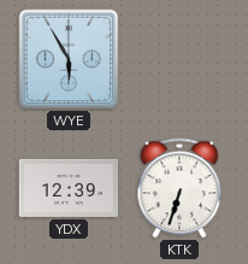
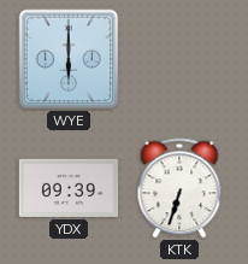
WYE: 5:55 -> 6:00 (69, 59)
YDX: 12:39 -> 09:39 (67, 188)
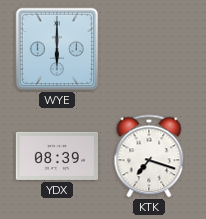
YDX: 09:39 -> 08:39 (56, 156)
KTK: 6:33 -> 7:18 (149, 156)
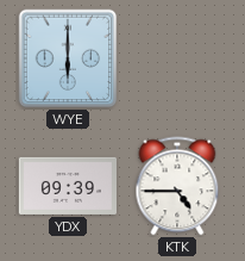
YDX: 08:39 -> 09:39 (67, 186)
KTK: 7:18 -> 4:45 (177, 186)
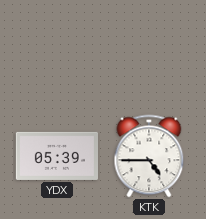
WYE: 6:00 -> none (68, 58)
YDX: 09:39 -> 05:39 (56, 156)
